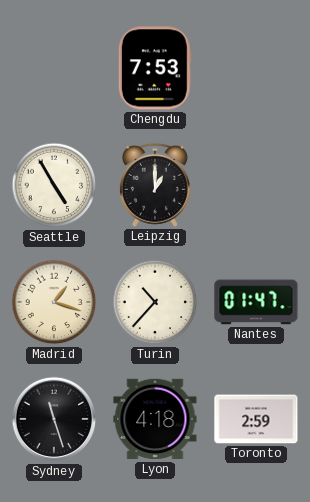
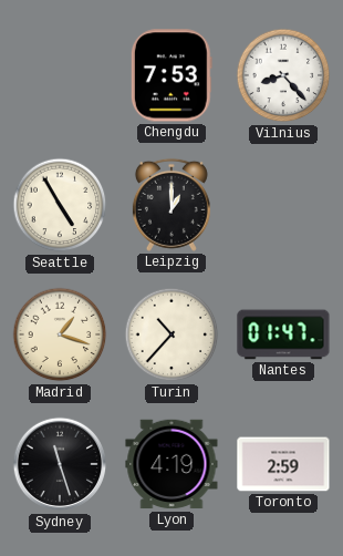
Vilnius: none -> 8:23 (283, 75)
Lyon: 4:18 -> 4:19 (171, 464)
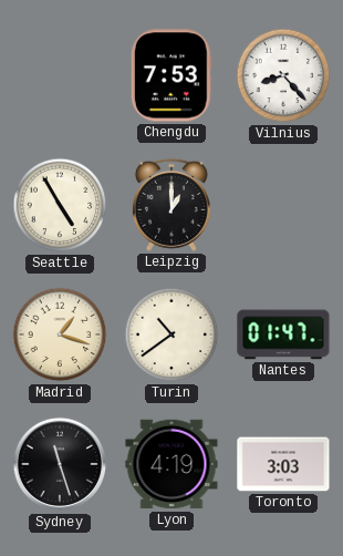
Turin: 10:37 -> 10:39 (171, 334)
Toronto: 2:59 -> 3:03 (283, 464)
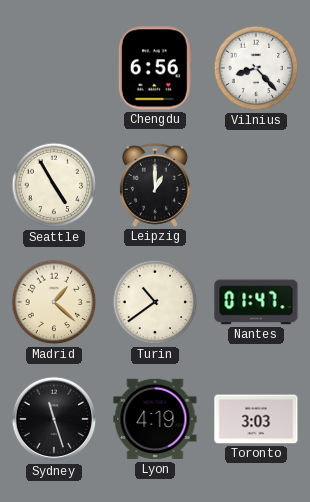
Chengdu: 7:53 -> 6:56 (155, 68)
Madrid: 1:18 -> 1:22 (54, 302)
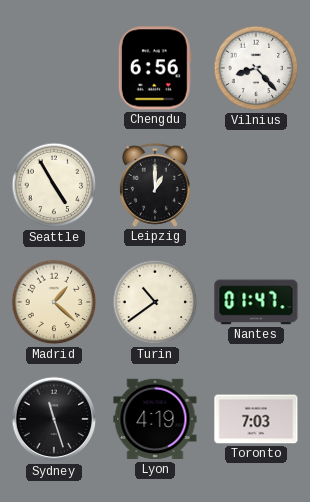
Toronto: 3:03 -> 7:03 (256, 419)
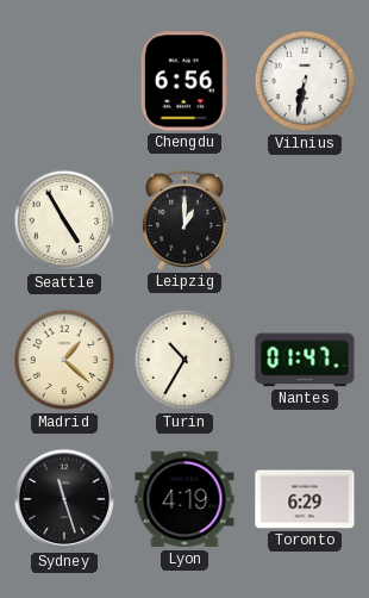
Vilnius: 8:23 -> 6:32 (305, 81)
Turin: 10:39 -> 10:35 (185, 360)
Toronto: 7:03 -> 6:29 (305, 499)
